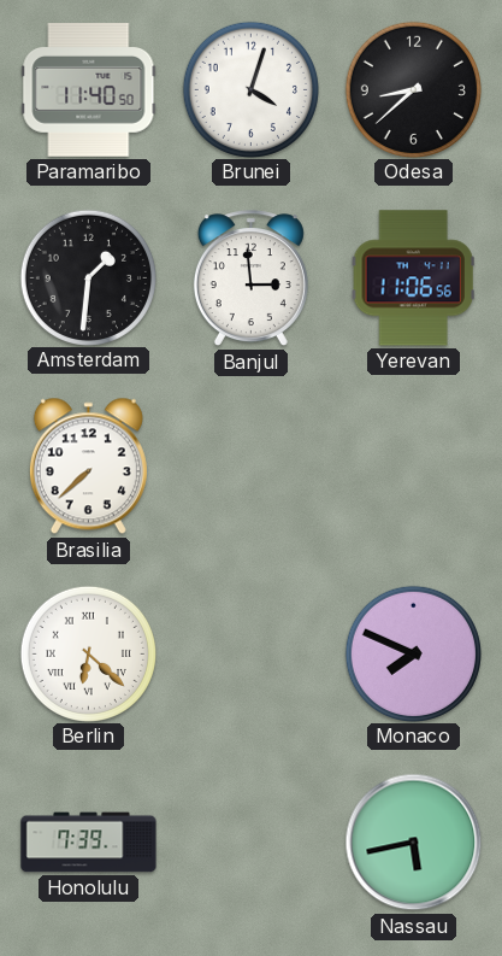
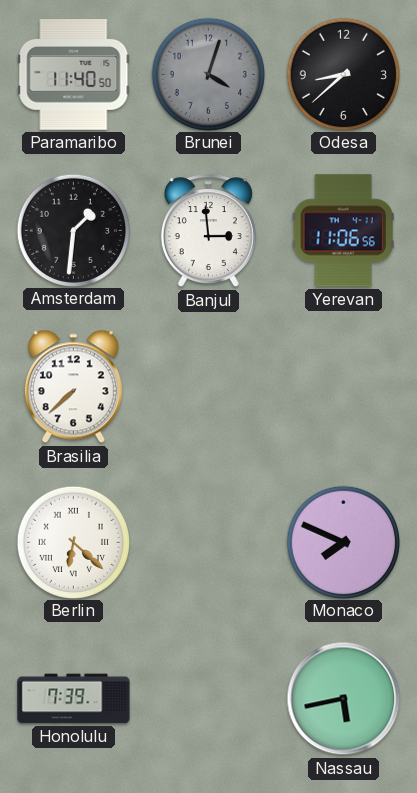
Brunei dial: white -> grey (208, 74)
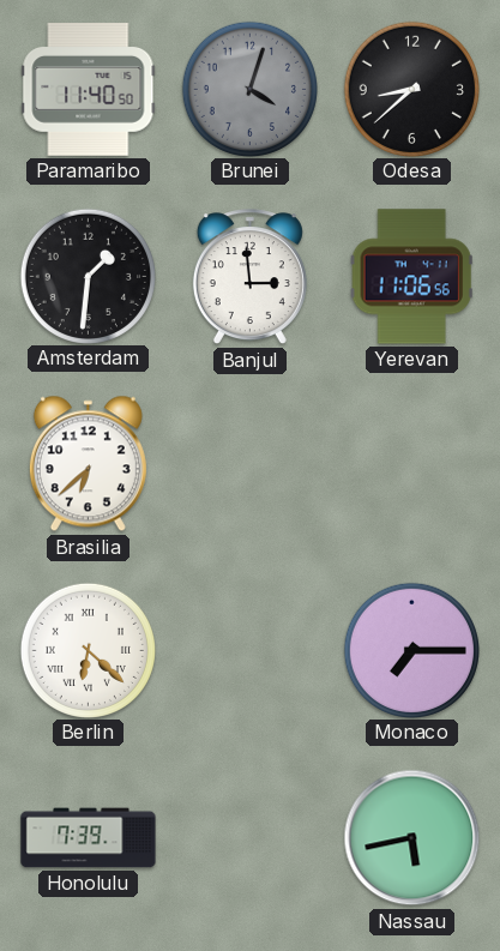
Brasilia: 7:38 -> 6:38 (88, 464)
Monaco: 7:49 -> 7:15 (411, 650)
